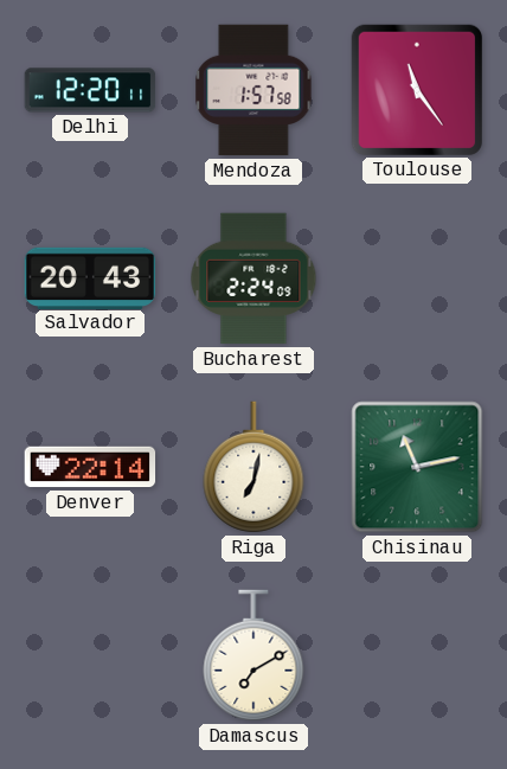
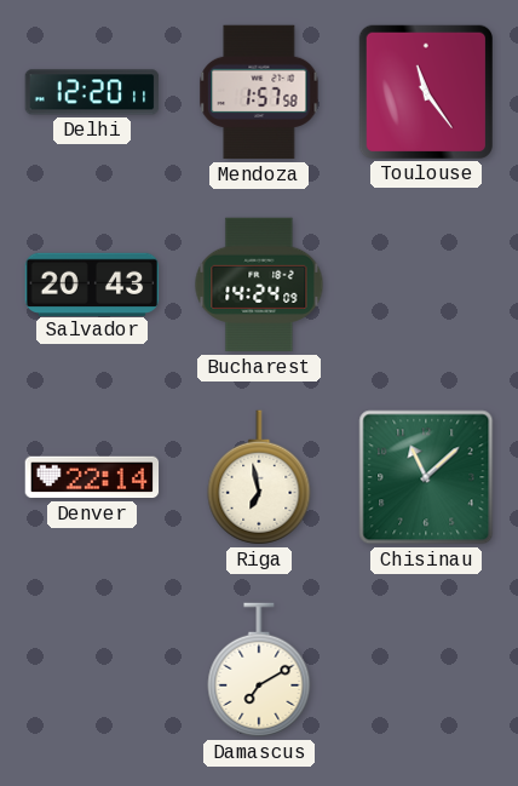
Bucharest: 2:24 -> 14:24 (259, 285)
Riga: 7:02 -> 6:58 (259, 477)
Chisinau: 11:13 -> 11:08 (426, 477)
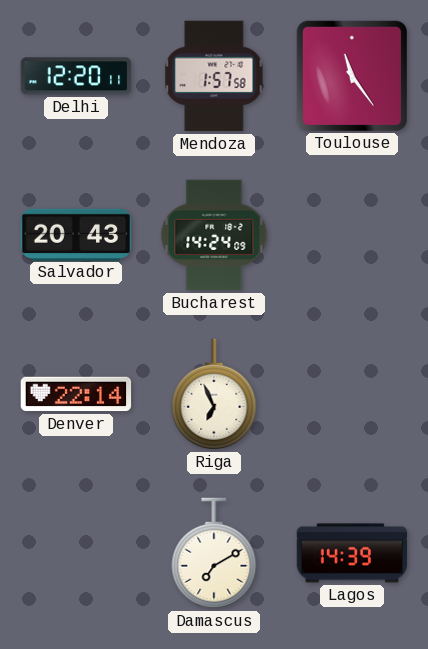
Riga: 6:58 -> 6:56 (214, 394)
Chisinau: 11:08 -> none (426, 477)
Lagos: none -> 14:39 (352, 553)
